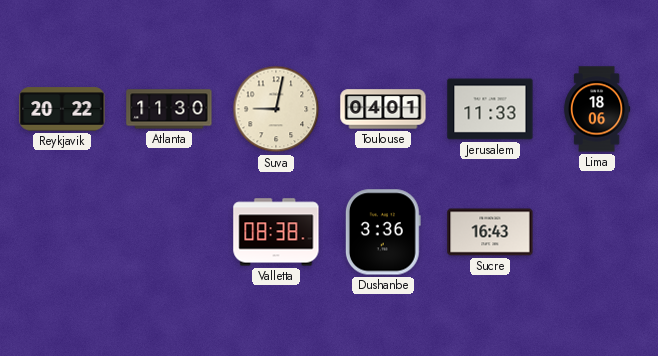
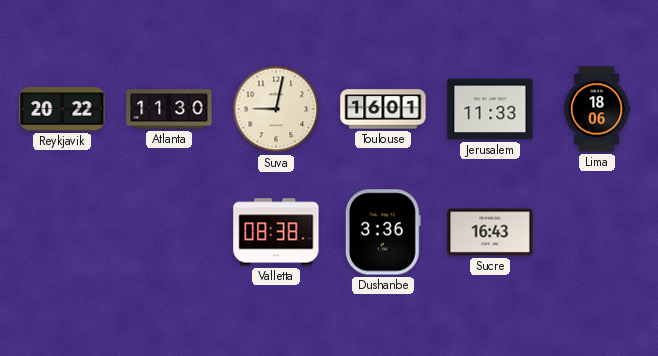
Toulouse: 04:01 -> 16:01 (383, 109)
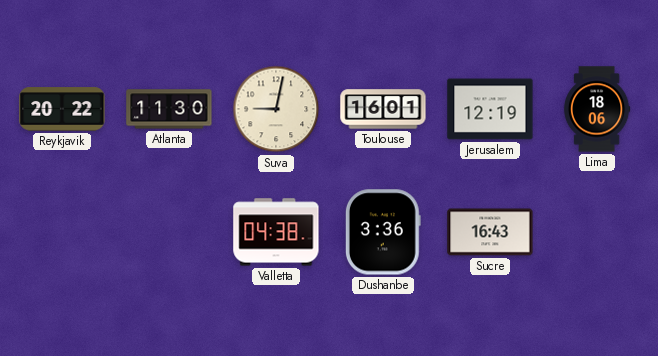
Jerusalem: 11:33 -> 12:19 (490, 109)
Valletta: 08:38 -> 04:38 (276, 232)
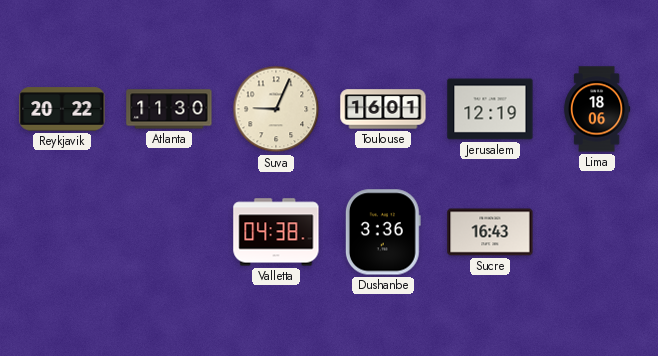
Suva: 9:02 -> 9:04 (276, 109)
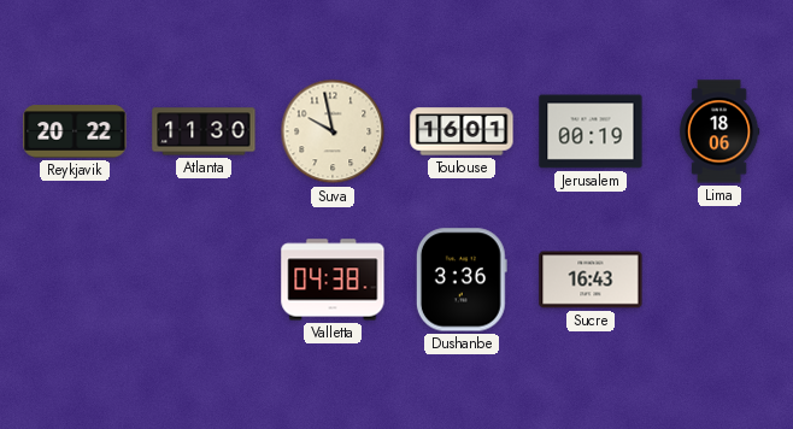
Suva: 9:04 -> 9:58 (333, 131)
Jerusalem: 12:19 -> 00:19 (591, 131)
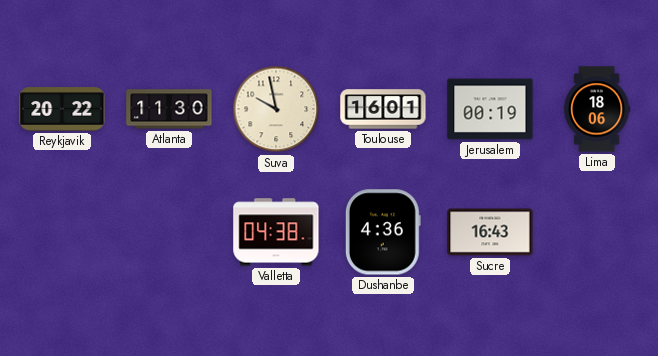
Dushanbe: 3:36 -> 4:36 (383, 232)
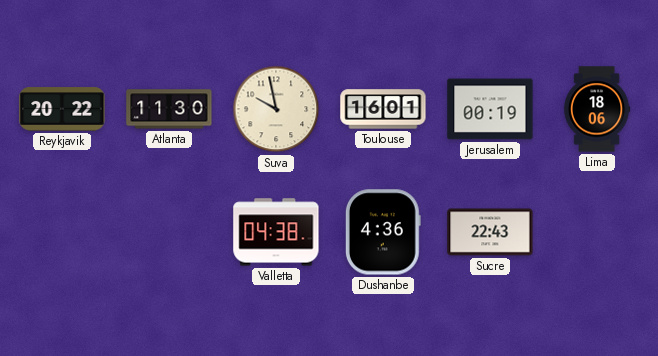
Sucre: 16:43 -> 22:43 (490, 232)
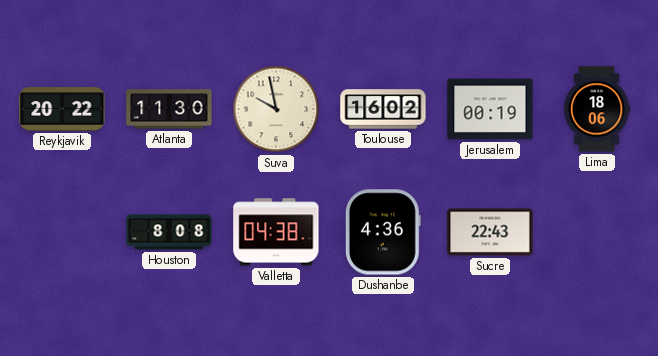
Toulouse: 16:01 -> 16:02 (383, 109)
Houston: none -> 8:08 (169, 232)
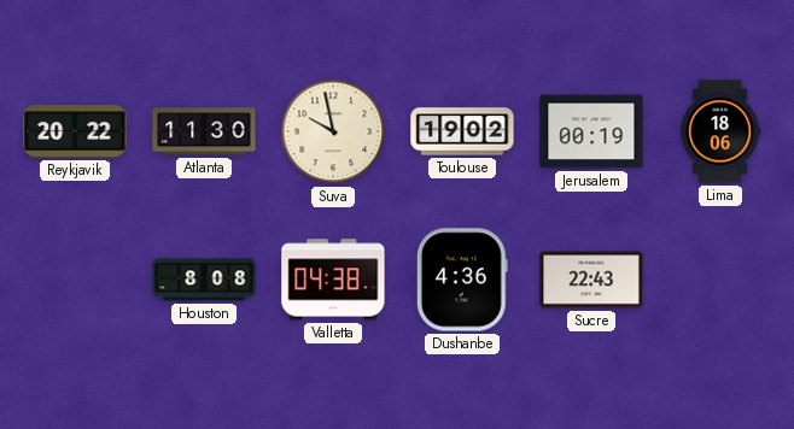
Toulouse: 16:02 -> 19:02 (462, 131)
